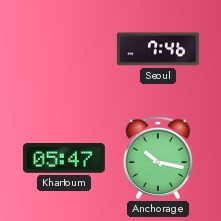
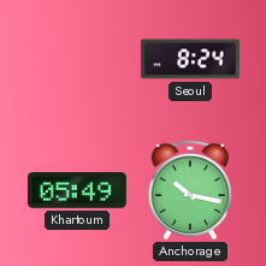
Seoul: 7:46 -> 8:24 (190, 59)
Khartoum: 05:47 -> 05:49 (77, 191)
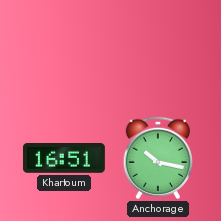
Seoul: 8:24 -> none (190, 59)
Khartoum: 05:49 -> 16:51 (64, 159)
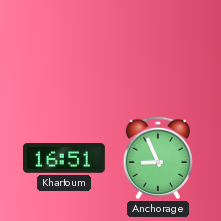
Anchorage: 10:17 -> 8:56 (157, 158)
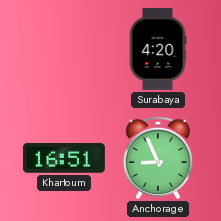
Surabaya: none -> 4:20 (158, 49)
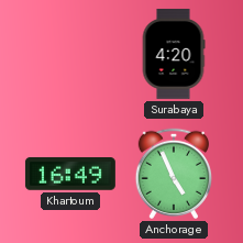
Khartoum: 16:51 -> 16:49 (70, 175)
Anchorage: 8:56 -> 4:56 (173, 174)
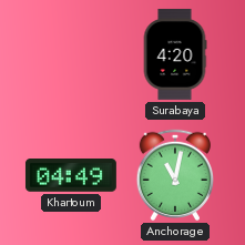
Khartoum: 16:49 -> 04:49 (71, 176)
Anchorage: 4:56 -> 11:02 (174, 175)
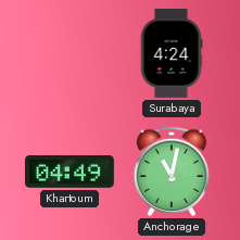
Surabaya: 4:20 -> 4:24 (172, 53)
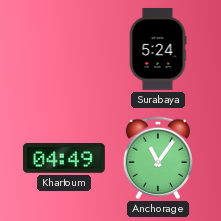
Surabaya: 4:24 -> 5:24 (158, 49)
Anchorage: 11:02 -> 11:06 (157, 158)
